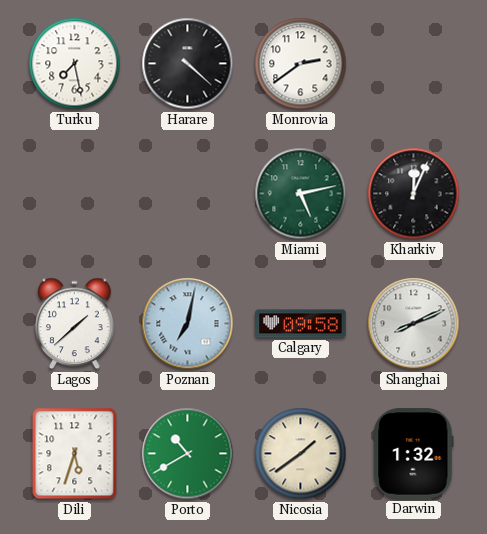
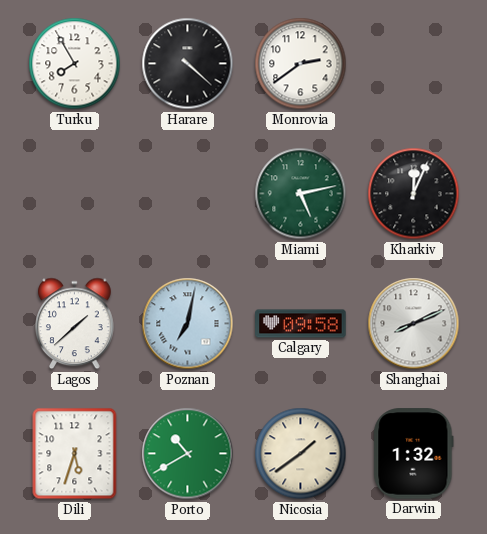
Turku: 7:28 -> 7:55 (75, 64)
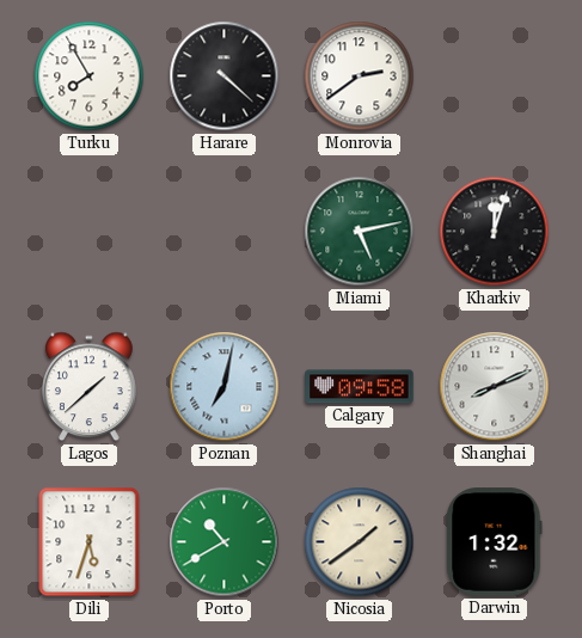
Kharkiv: 12:04 -> 12:03 (495, 232)
